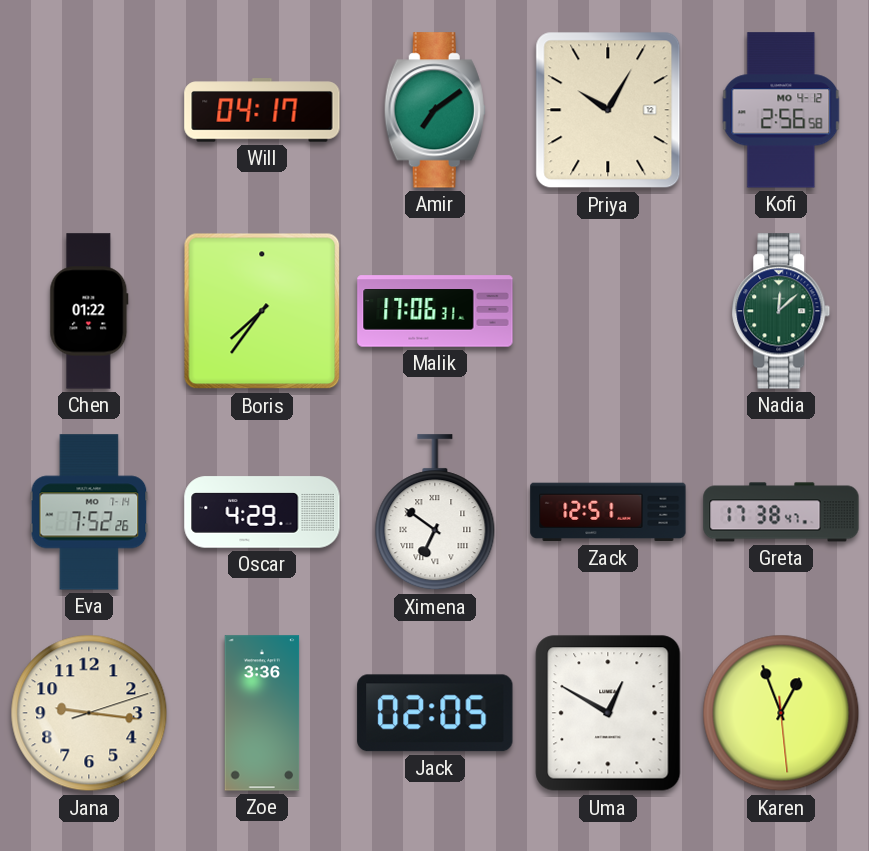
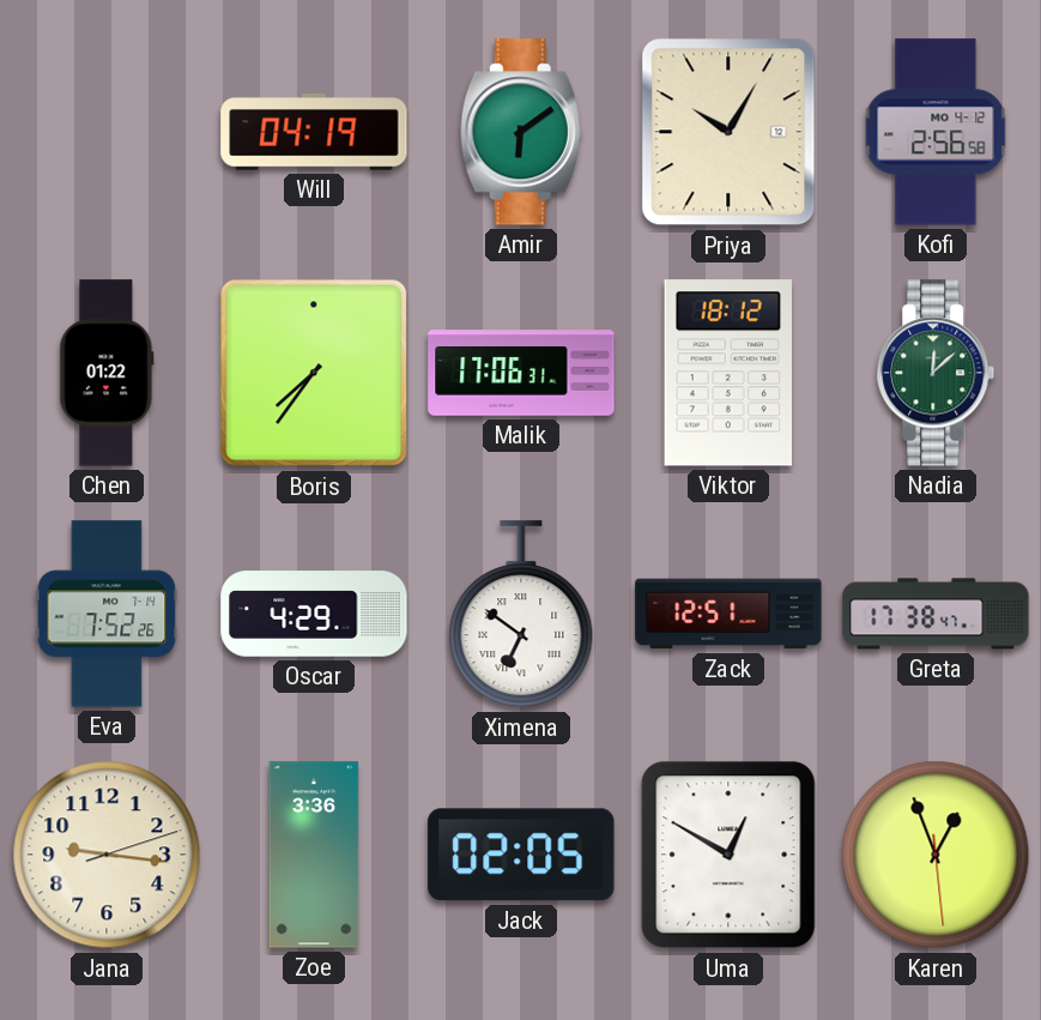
Will: 04:17 -> 04:19 (314, 132)
Amir: 7:09 -> 6:09 (521, 132)
Viktor: none -> 18:12 (728, 373)
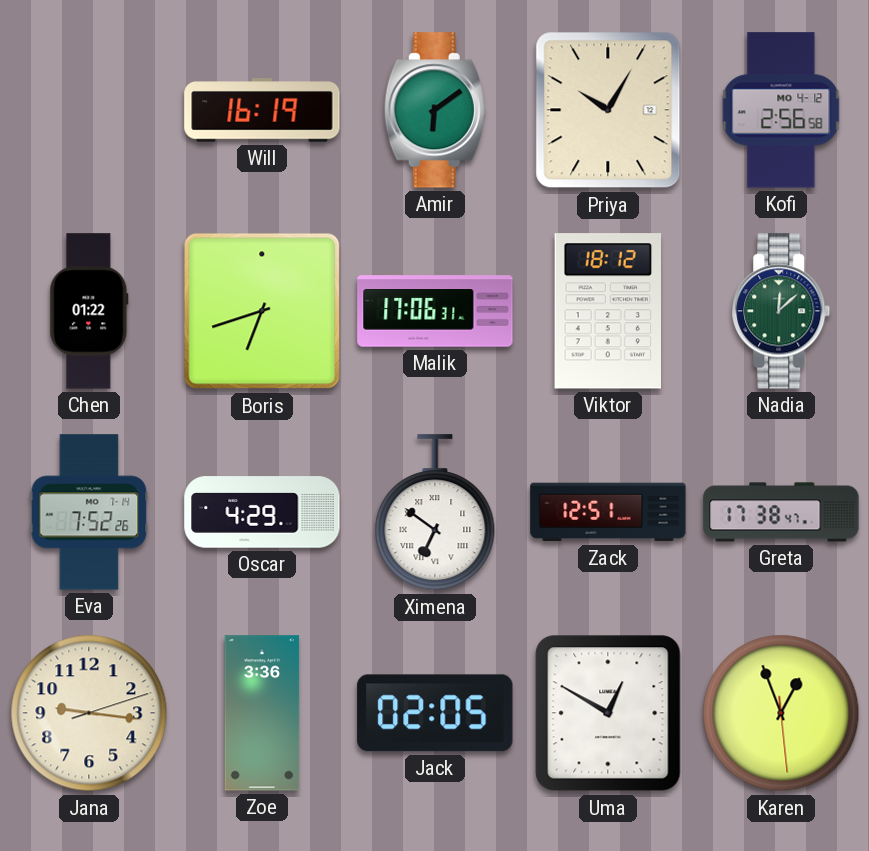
Will: 04:19 -> 16:19 (262, 110)
Boris: 7:36 -> 6:42 (262, 311)
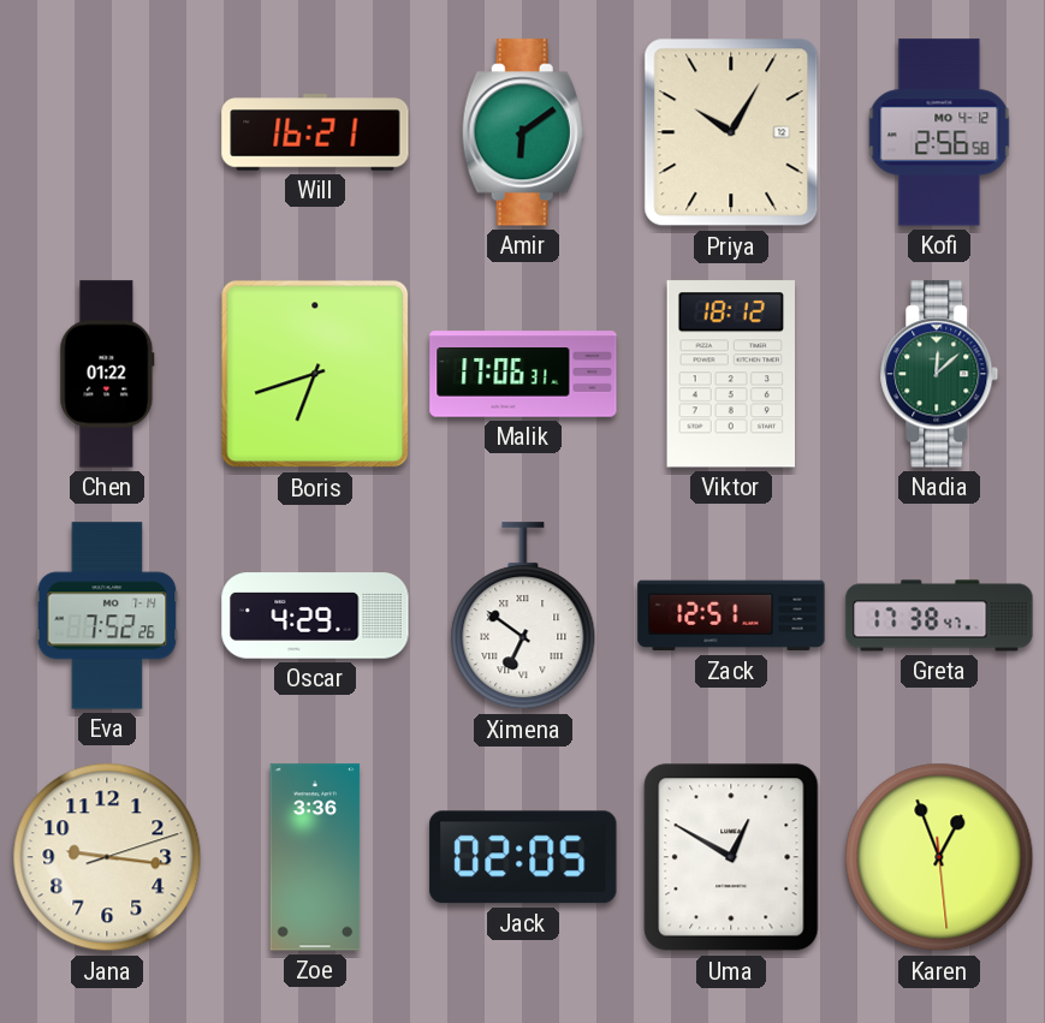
Will: 16:19 -> 16:21 (315, 132)
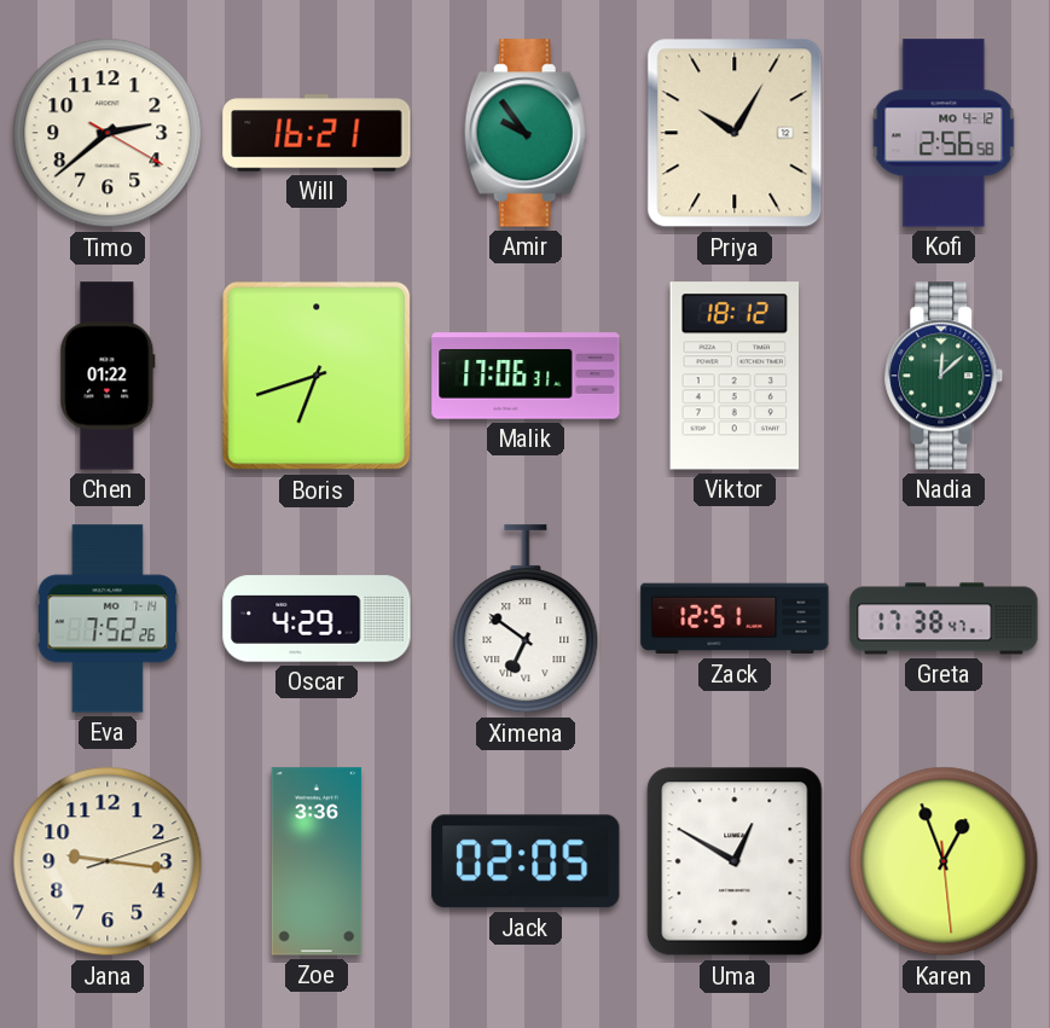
Timo: none -> 2:38 (108, 133)
Amir: 6:09 -> 9:54 (526, 133)
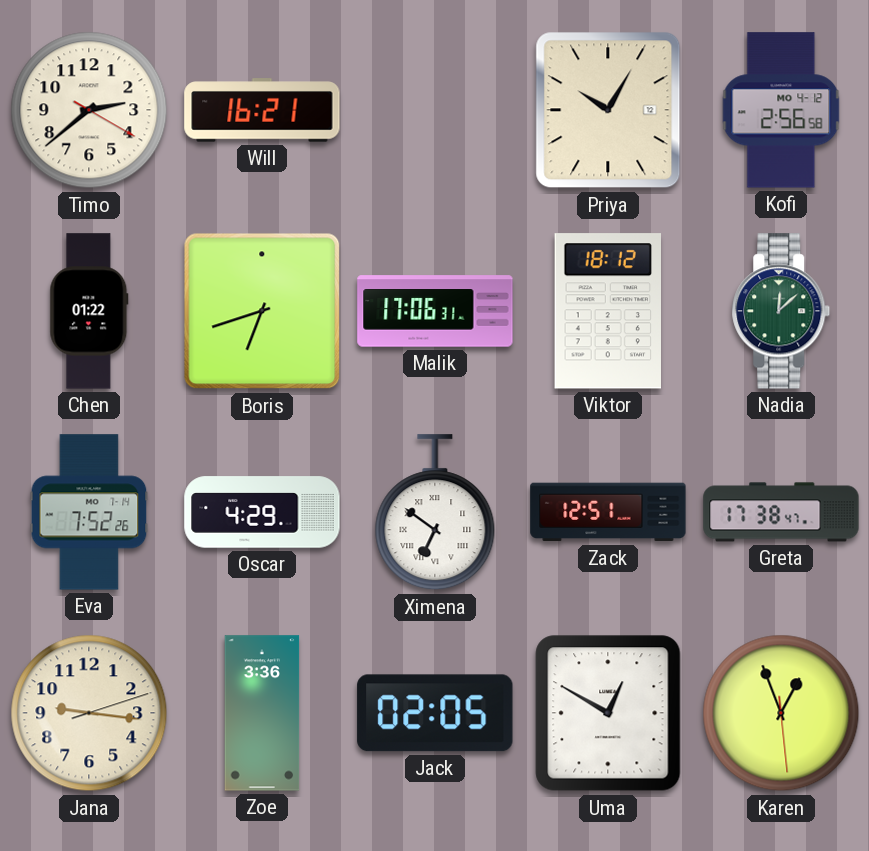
Amir: 9:54 -> none (526, 133)
